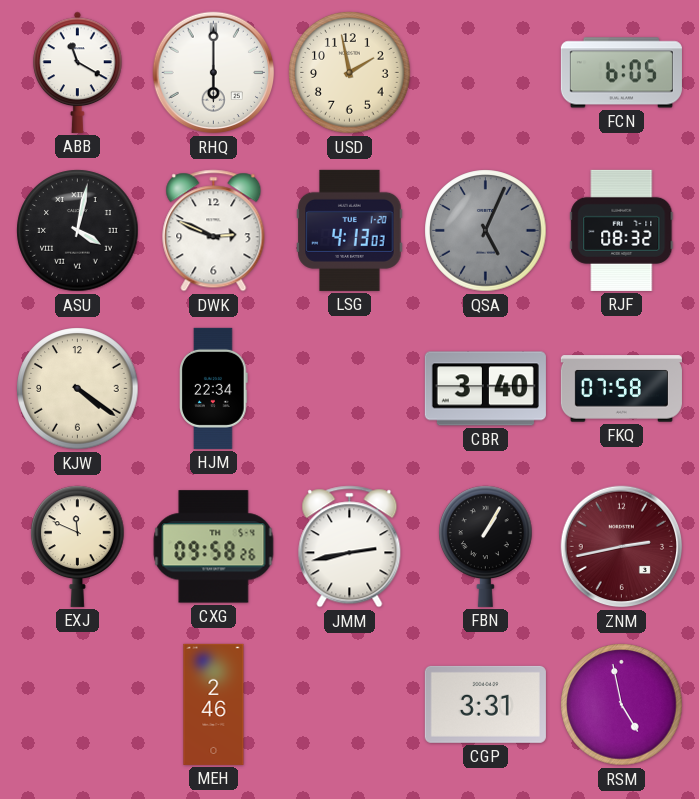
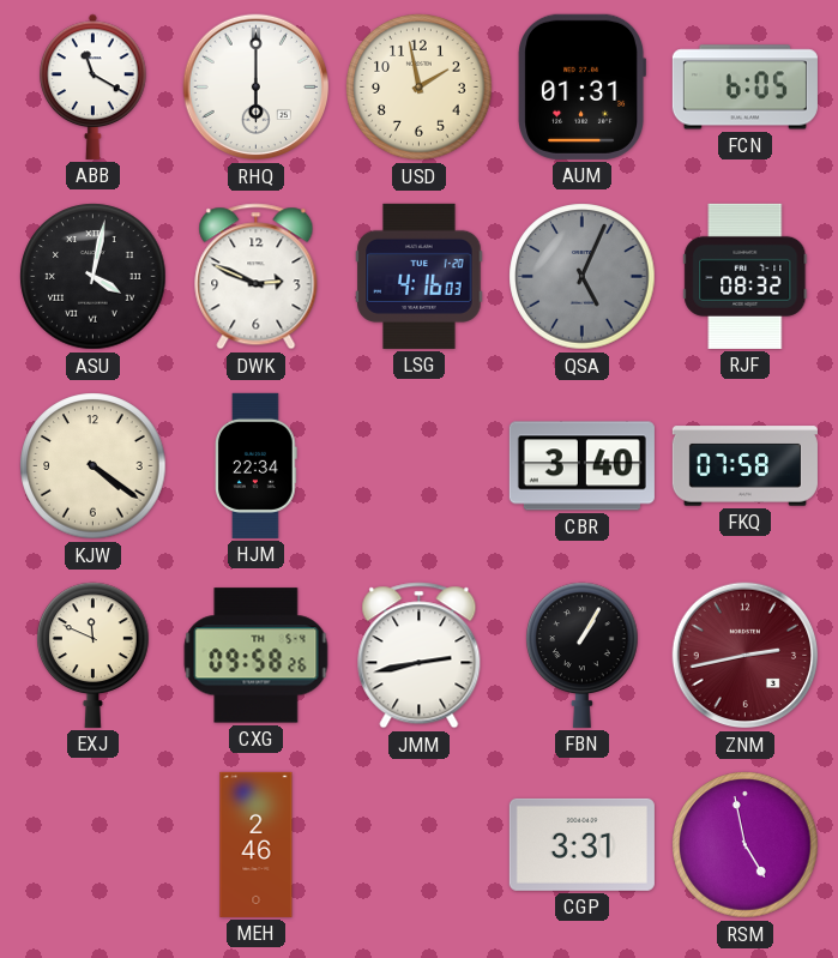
AUM: none -> 01:31 (581, 86)
LSG: 4:13 -> 4:16 (420, 276)
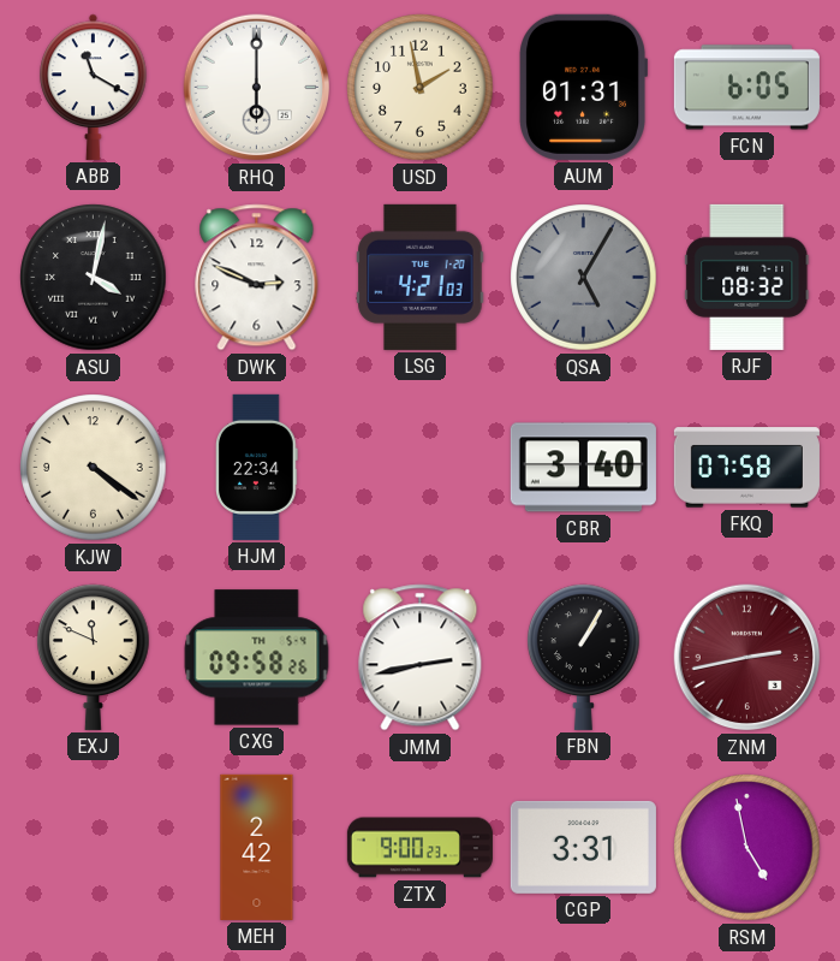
LSG: 4:16 -> 4:21 (421, 277)
QSA: 5:04 -> 5:05 (584, 278)
MEH: 2:46 -> 2:42 (257, 847)
ZTX: none -> 9:00 (419, 848)
